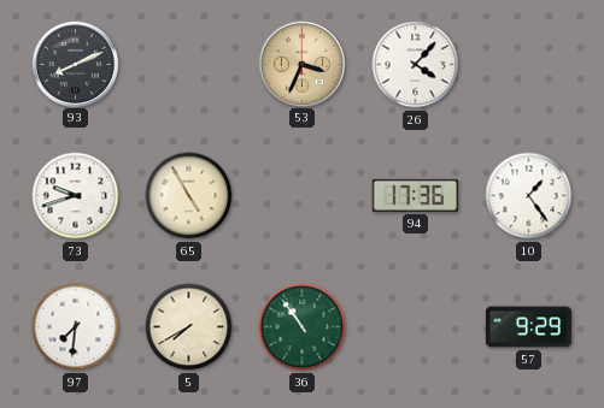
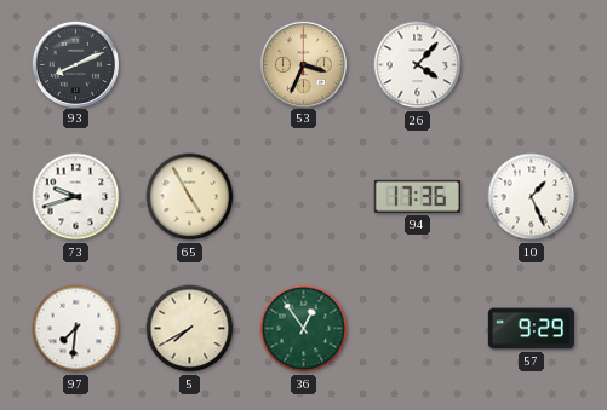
10: 1:24 -> 1:26 (532, 197)
36: 10:54 -> 12:54 (304, 329)
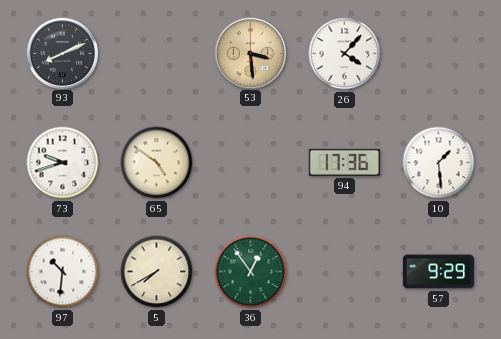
53: 3:34 -> 3:29 (250, 53)
65: 4:55 -> 4:51 (157, 163)
10: 1:26 -> 1:29 (439, 163)
97: 7:31 -> 10:31 (63, 272)
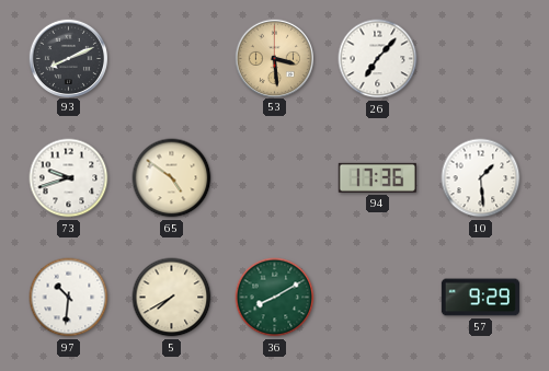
26: 4:07 -> 7:07 (378, 59)
36: 12:54 -> 8:10 (275, 298)
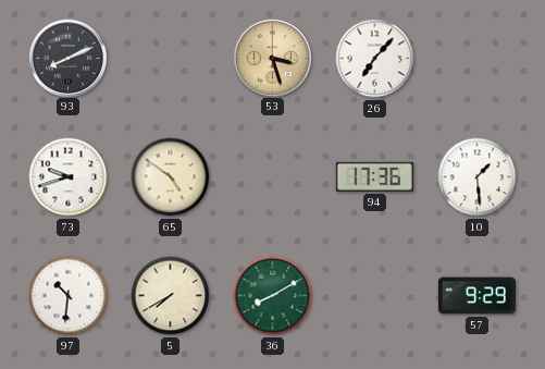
53: 3:29 -> 3:27 (272, 58)
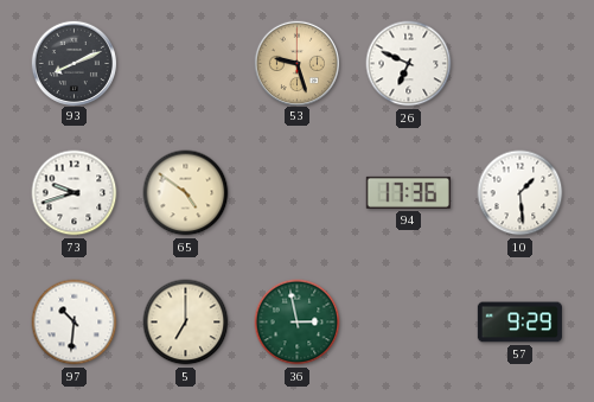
53: 3:27 -> 9:27 (296, 63)
26: 7:07 -> 6:49 (409, 64)
5: 7:40 -> 7:00 (186, 323)
36: 8:10 -> 2:58 (298, 323)
